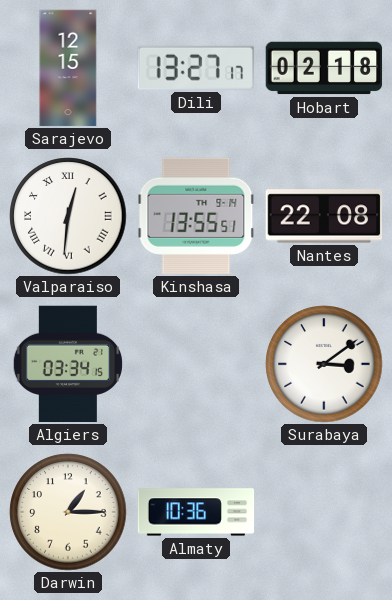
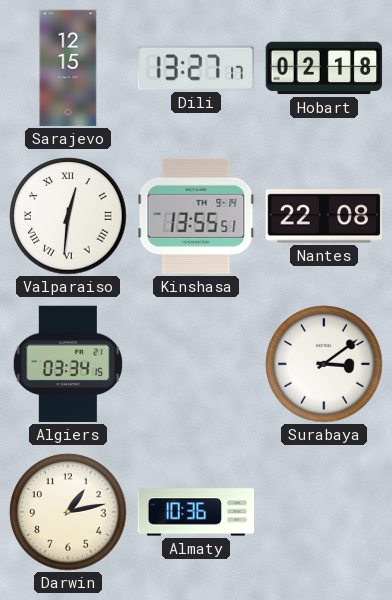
Darwin: 1:15 -> 1:13 (68, 512)
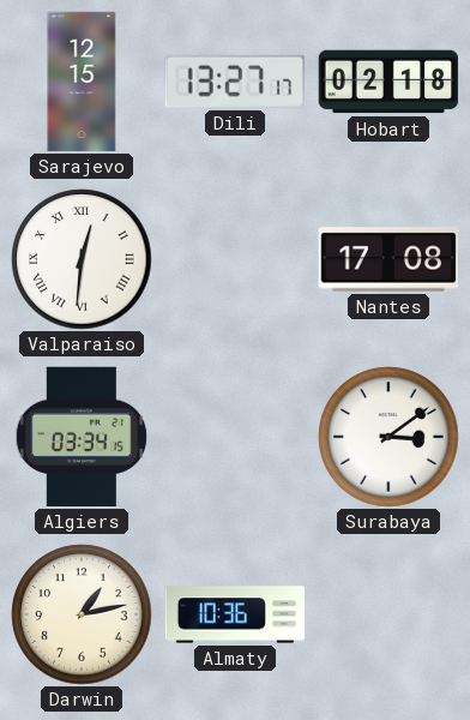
Kinshasa: 13:55 -> none (196, 216)
Nantes: 22:08 -> 17:08 (388, 259)
